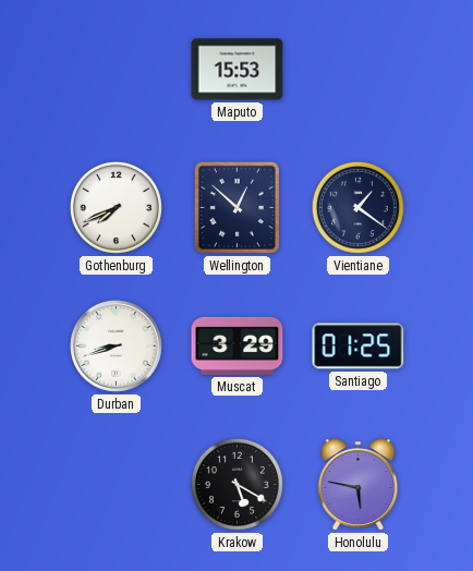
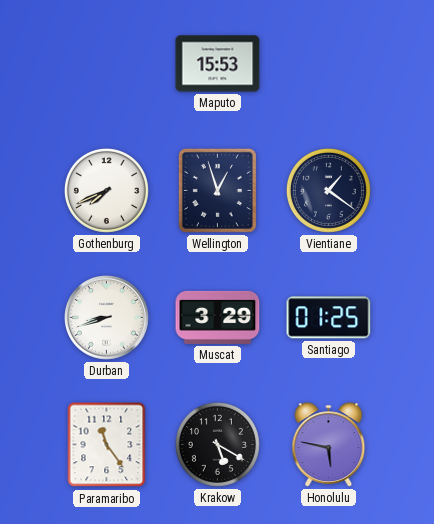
Wellington: 12:52 -> 12:57 (217, 190)
Paramaribo: none -> 11:24 (107, 445)
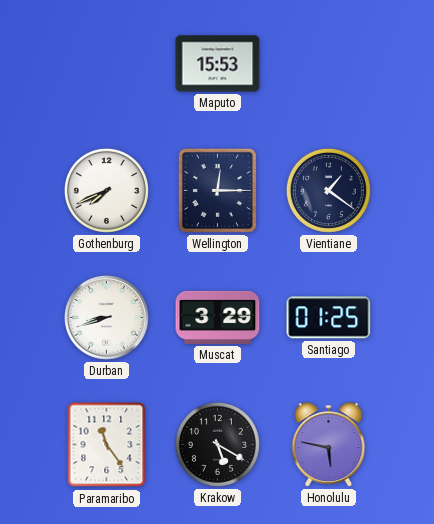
Wellington: 12:57 -> 12:15 (217, 190)
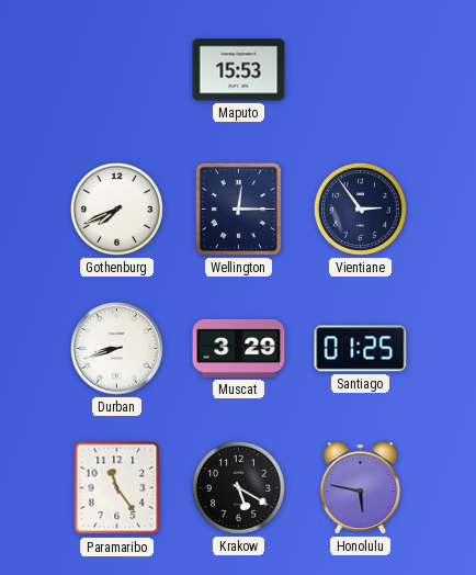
Vientiane: 1:21 -> 2:54 (360, 208)
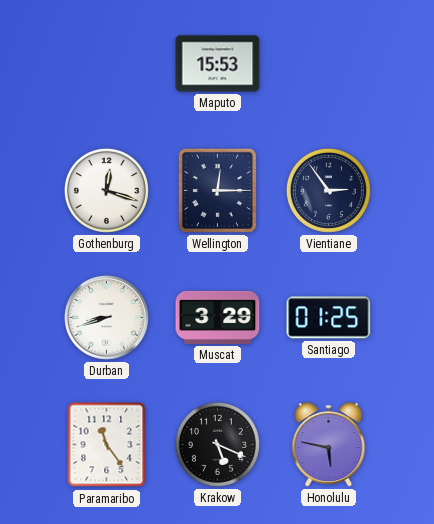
Gothenburg: 7:41 -> 12:18 (106, 190)
Krakow: 5:20 -> 5:19 (217, 444)
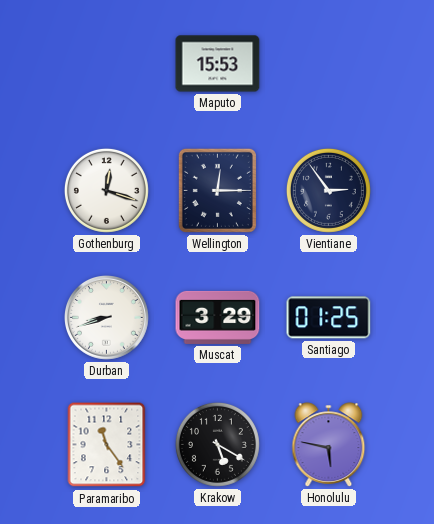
Krakow: 5:19 -> 5:20 (217, 444)
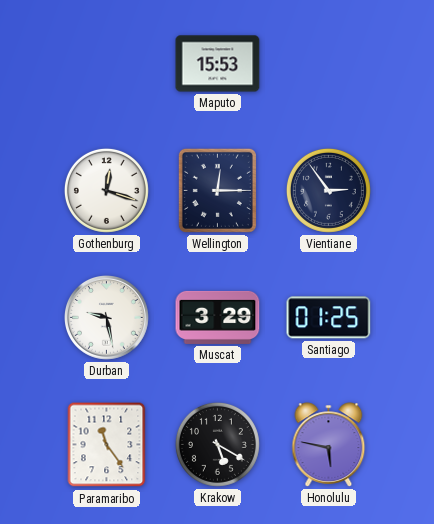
Durban: 8:42 -> 9:28 (107, 318)
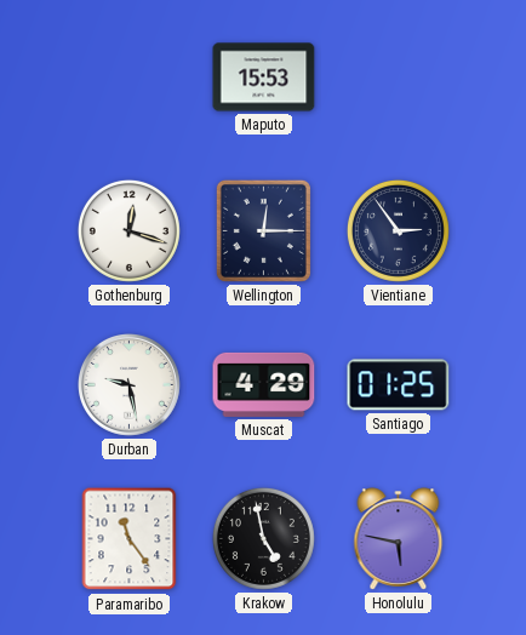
Muscat: 3:29 -> 4:29 (264, 384)
Krakow: 5:20 -> 4:58 (263, 538)
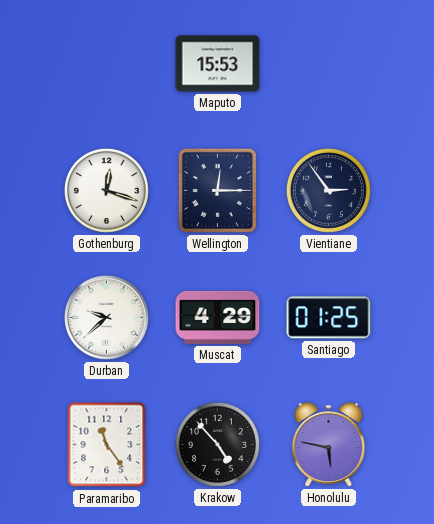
Durban: 9:28 -> 9:38 (107, 318)
Krakow: 4:58 -> 4:53 (217, 444)
